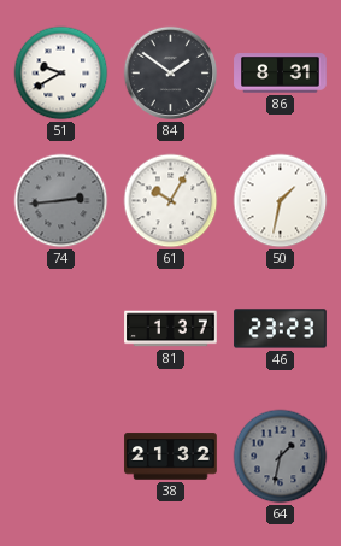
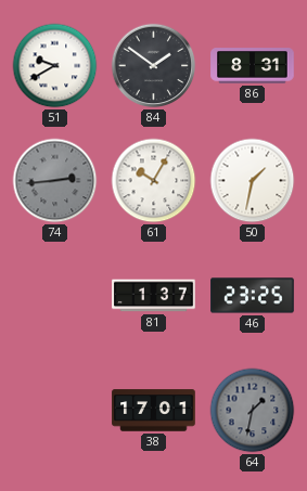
46: 23:23 -> 23:25 (253, 296)
38: 21:32 -> 17:01 (154, 411)
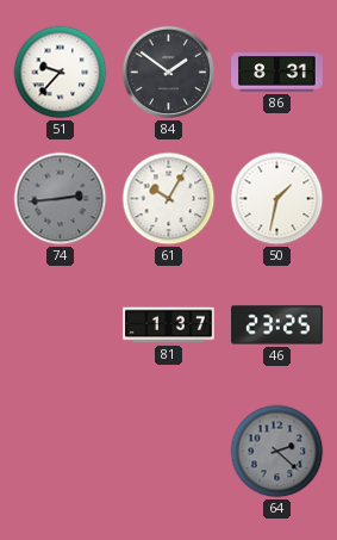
51: 9:40 -> 9:37 (61, 73)
38: 17:01 -> none (154, 411)
64: 1:32 -> 2:22 (277, 452)
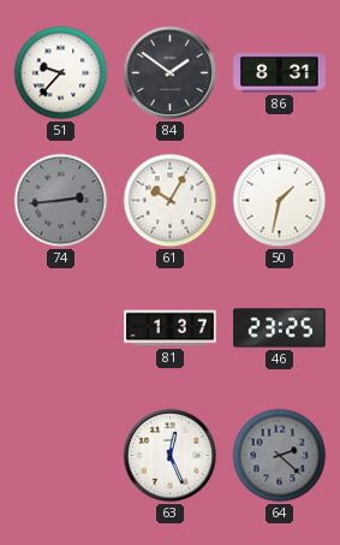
63: none -> 12:26 (171, 456)
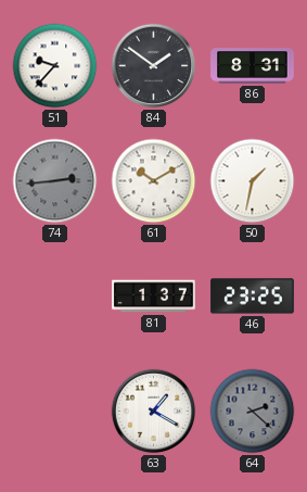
61: 10:05 -> 10:10 (154, 181)
63: 12:26 -> 1:20 (154, 412)
